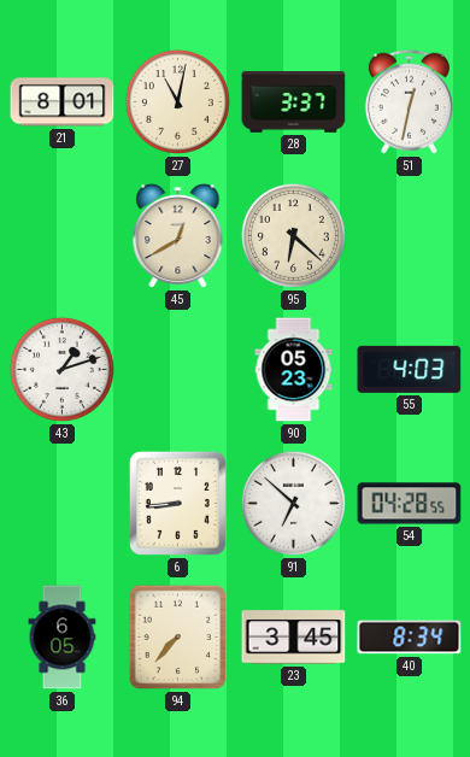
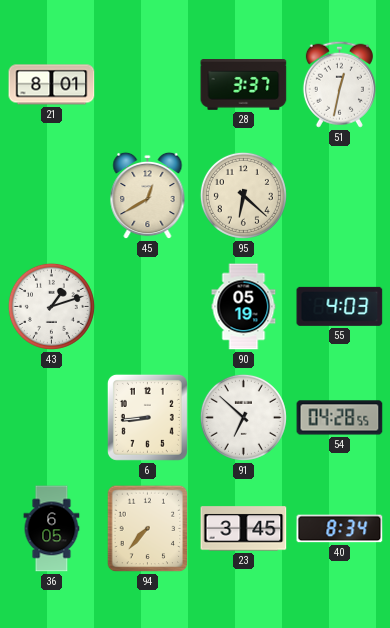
27: 11:02 -> none (177, 101)
90: 05:23 -> 05:19 (244, 307)
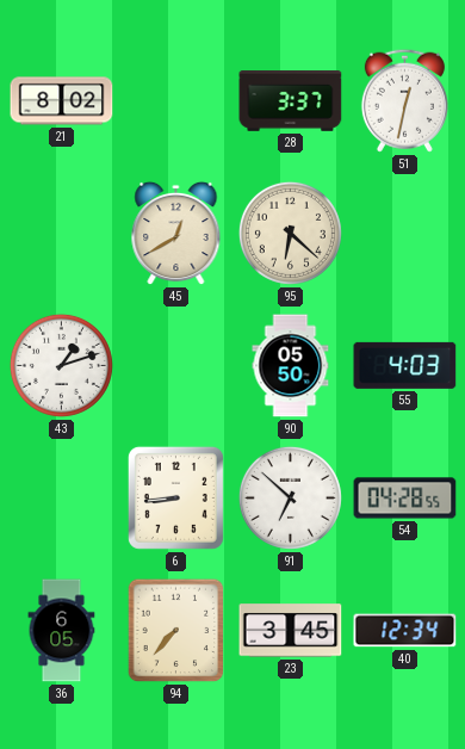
21: 8:01 -> 8:02 (62, 101)
90: 05:19 -> 05:50 (291, 366)
40: 8:34 -> 12:34 (405, 631)
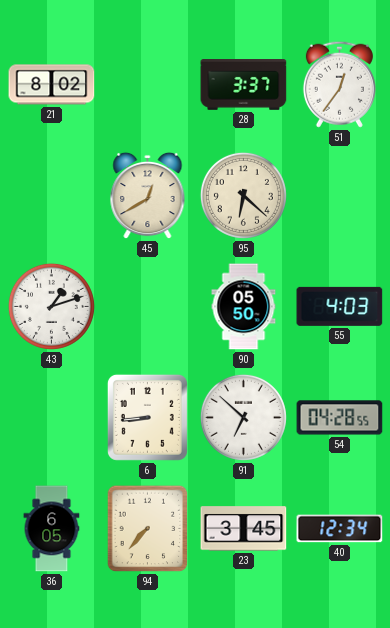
51: 12:32 -> 12:36 (339, 84)
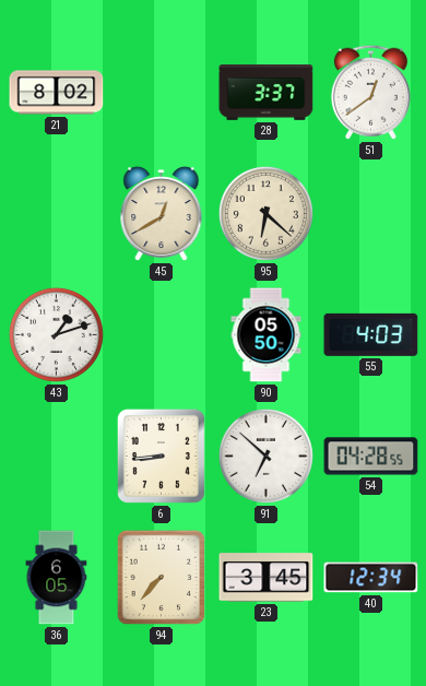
51: 12:36 -> 12:39 (370, 92)
